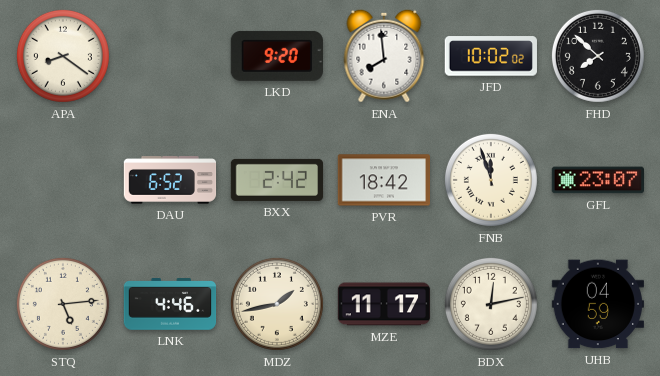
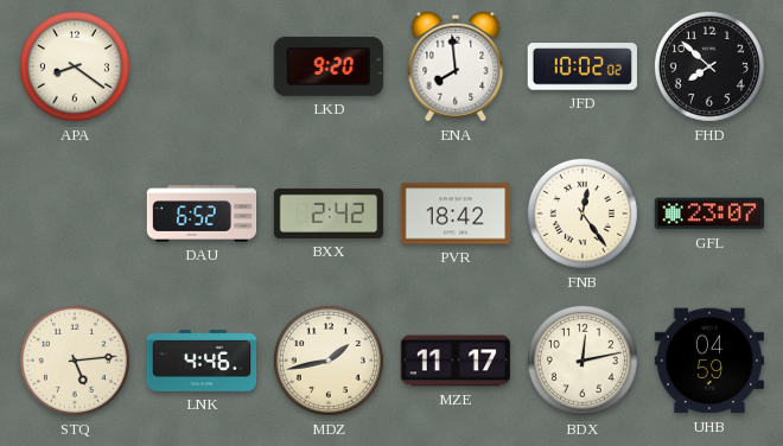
FNB: 11:57 -> 12:24 (583, 214)
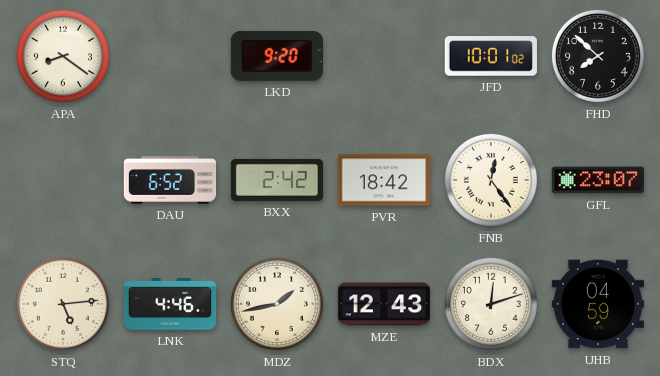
ENA: 7:59 -> none (456, 66)
JFD: 10:02 -> 10:01 (490, 56)
MZE: 11:17 -> 12:43 (384, 304)
BDX: 12:13 -> 12:12 (491, 304)
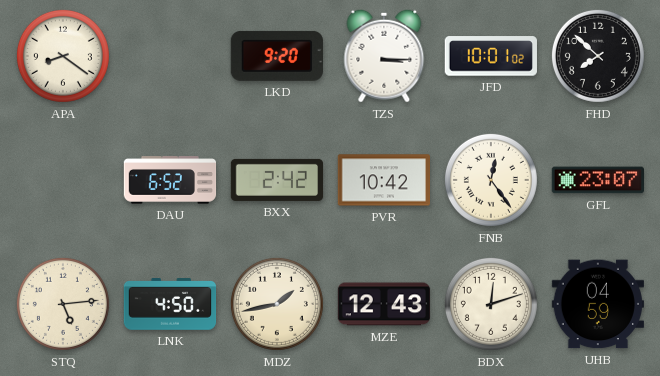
TZS: none -> 3:15 (384, 56)
PVR: 18:42 -> 10:42 (383, 180)
LNK: 4:46 -> 4:50 (170, 304)
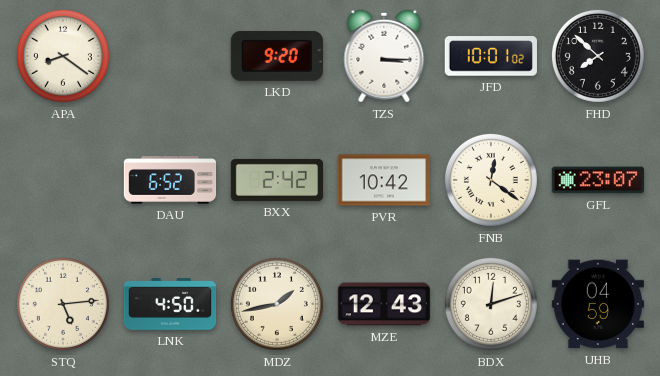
FNB: 12:24 -> 12:21 (491, 180)
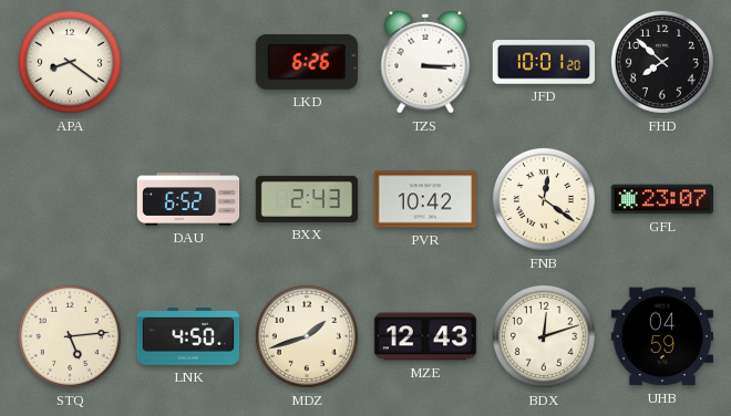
LKD: 9:20 -> 6:26 (307, 62)
JFD: 10:01:02 -> 10:01:20 (543, 62)
BXX: 2:42 -> 2:43 (307, 199)
MDZ: 1:43 -> 1:42 (307, 336)
